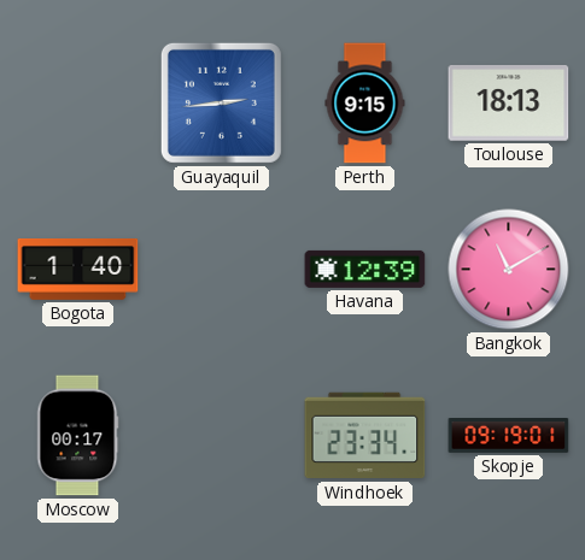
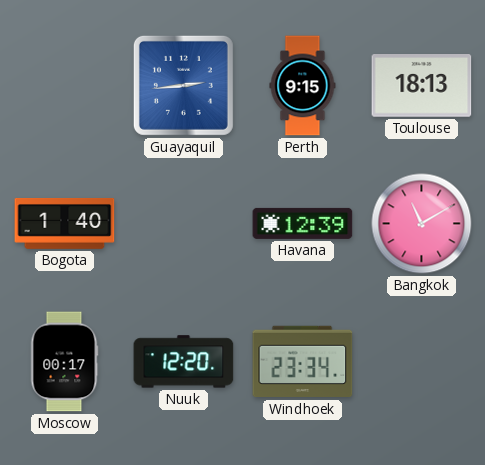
Nuuk: none -> 12:20 (184, 362)
Skopje: 09:19 -> none (509, 436)
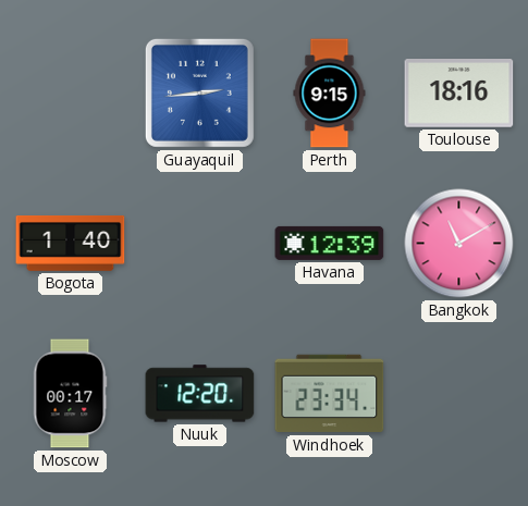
Toulouse: 18:13 -> 18:16 (459, 94)
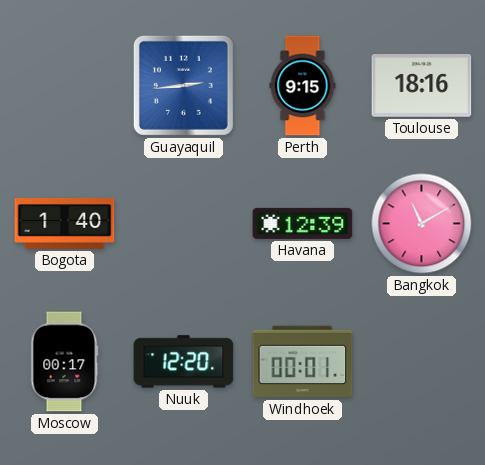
Windhoek: 23:34 -> 00:01 (303, 362)
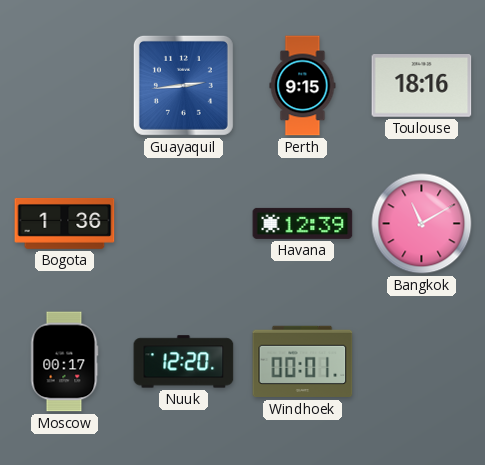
Bogota: 1:40 -> 1:36 (65, 224)
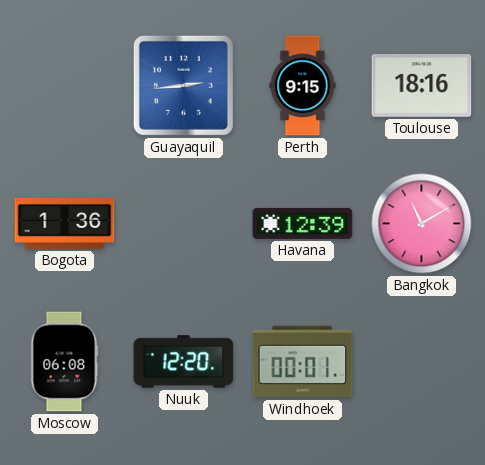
Moscow: 00:17 -> 06:08 (64, 362)
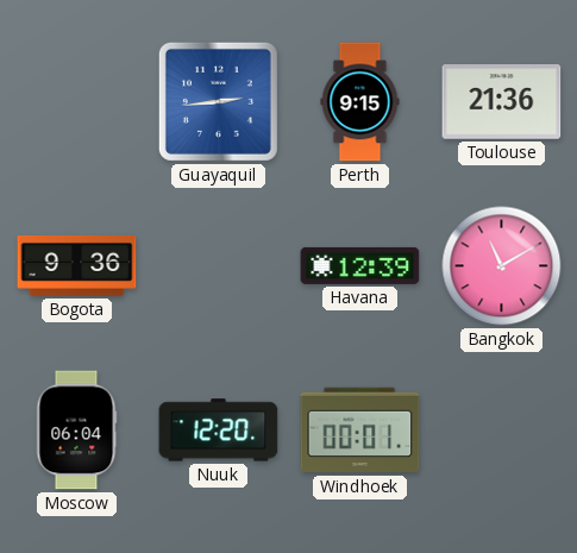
Toulouse: 18:16 -> 21:36 (502, 102)
Bogota: 1:36 -> 9:36 (77, 266)
Moscow: 06:08 -> 06:04 (76, 431)
